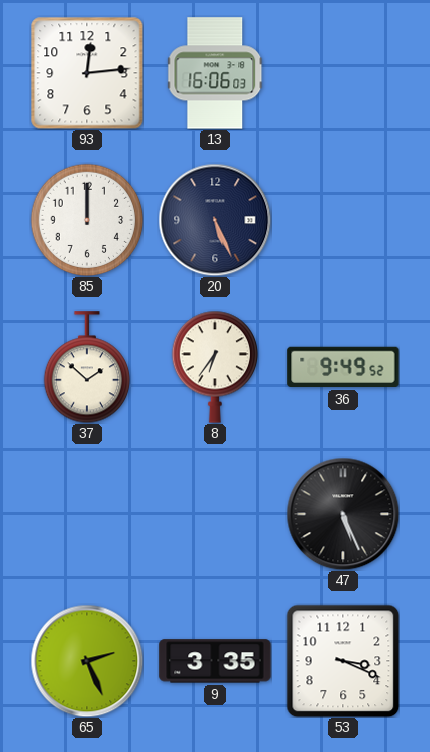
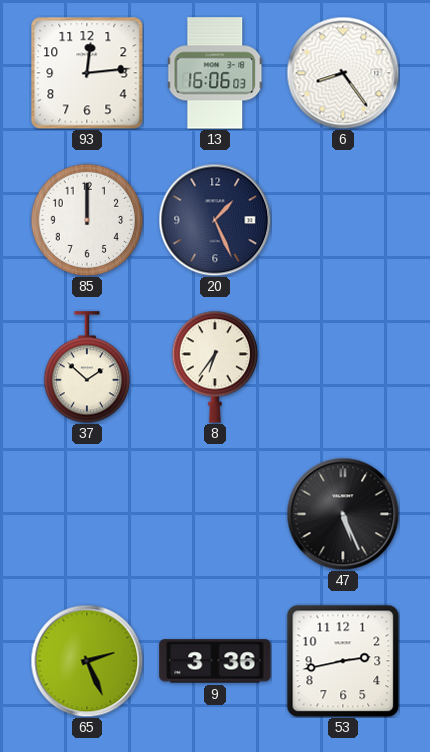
6: none -> 8:24 (343, 73)
20: 5:26 -> 1:26 (215, 220)
36: 9:49 -> none (343, 367)
9: 3:35 -> 3:36 (215, 661)
53: 3:19 -> 2:43 (343, 661)
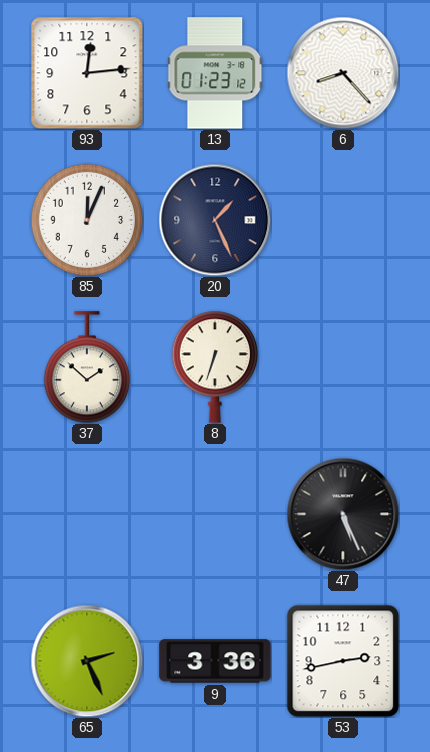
13: 16:06 -> 01:23 (216, 73)
6: 8:24 -> 8:23 (343, 73)
85: 12:00 -> 12:04 (87, 220)
8: 6:36 -> 6:33 (214, 367)
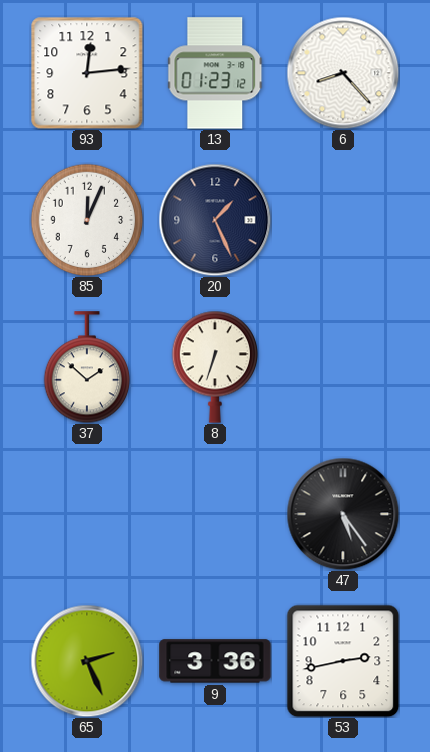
47: 5:26 -> 5:24 (343, 514)
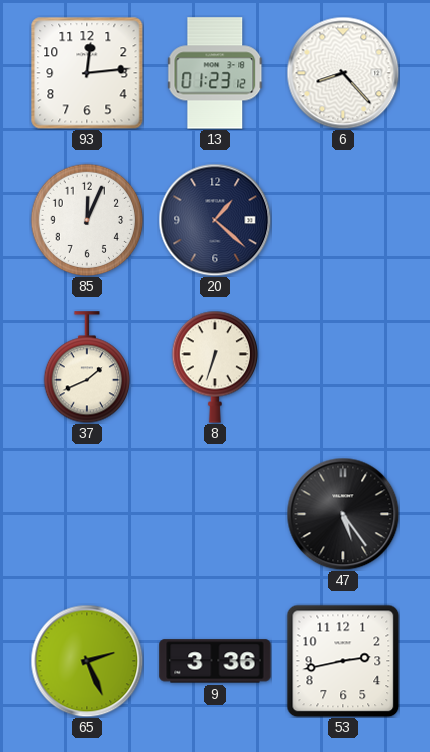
20: 1:26 -> 1:22 (215, 220)
37: 1:52 -> 1:41 (86, 367)
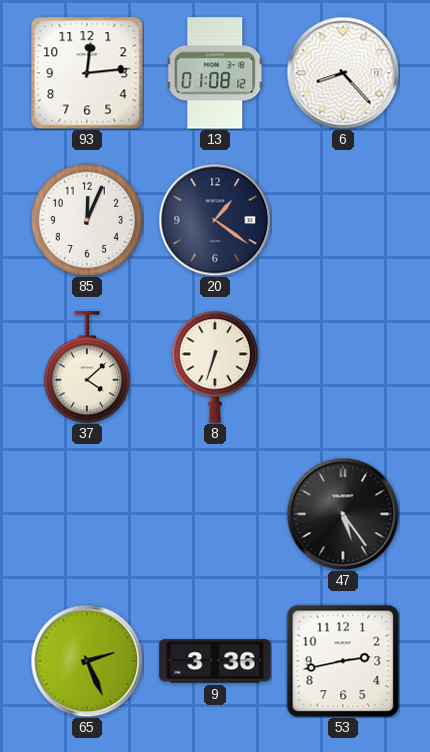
13: 01:23 -> 01:08 (216, 73)
20: 1:22 -> 1:21 (215, 220)
37: 1:41 -> 4:08 (86, 367)
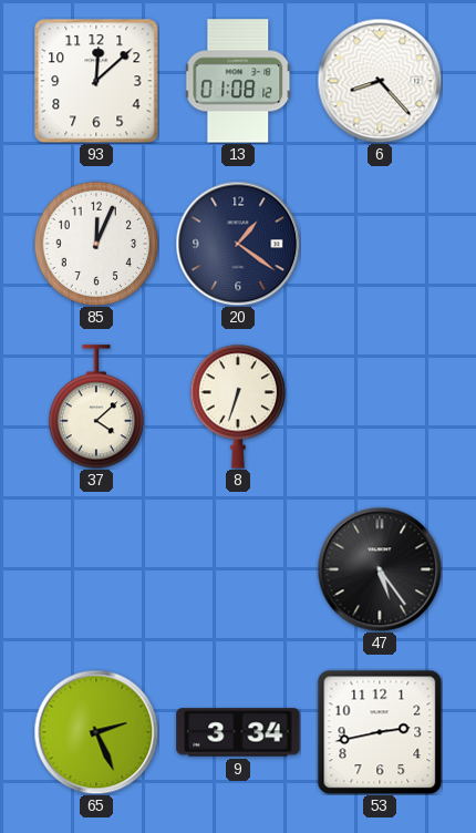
93: 12:14 -> 12:08 (96, 81)
9: 3:36 -> 3:34 (238, 732)
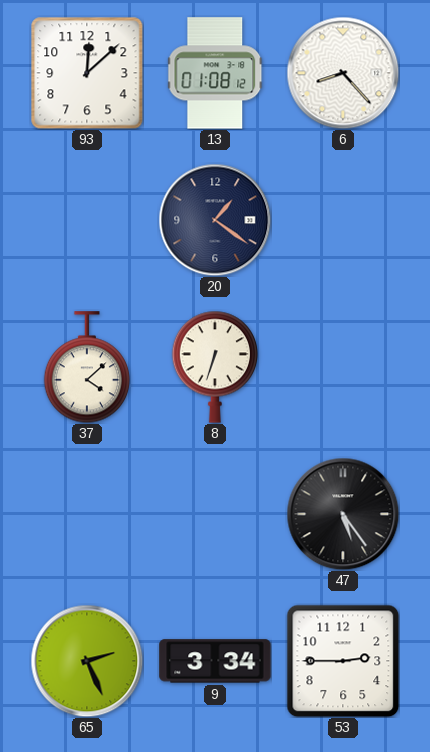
85: 12:04 -> none (96, 244)
53: 2:43 -> 2:45 (343, 661)
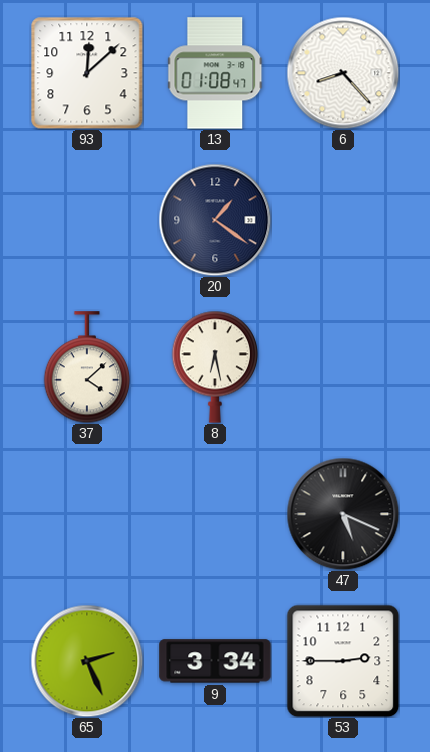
13: 01:08:12 -> 01:08:47 (216, 73)
8: 6:33 -> 6:28 (214, 367)
47: 5:24 -> 5:19 (343, 514)
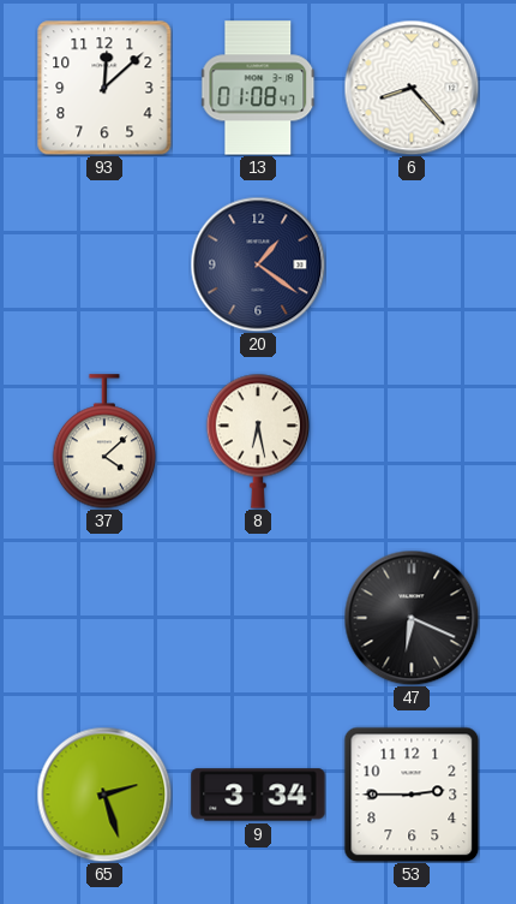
47: 5:19 -> 6:19 (412, 618)
65: 2:26 -> 2:27 (104, 795)
